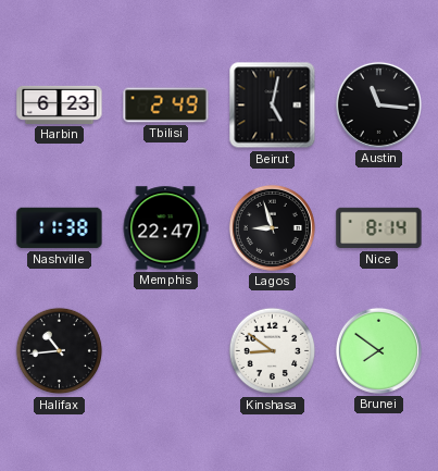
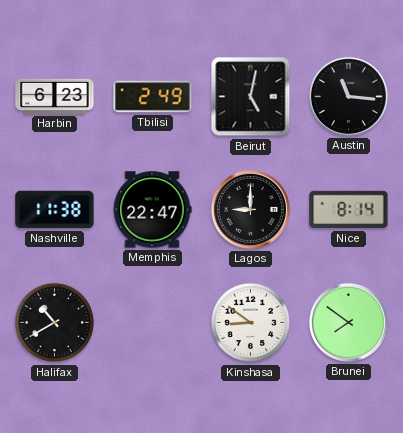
Lagos: 8:57 -> 9:00 (250, 209)
Halifax: 10:44 -> 10:40 (55, 323)
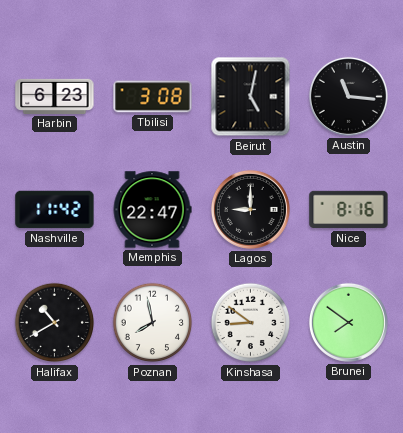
Tbilisi: 2:49 -> 3:08 (153, 97)
Nashville: 11:38 -> 11:42 (55, 210)
Nice: 8:14 -> 8:16 (349, 210)
Poznan: none -> 7:58 (153, 323)
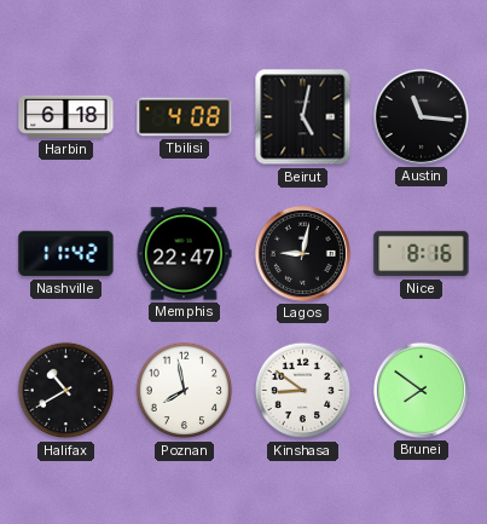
Harbin: 6:23 -> 6:18 (66, 116)
Tbilisi: 3:08 -> 4:08 (185, 117)
Lagos: 9:00 -> 9:02 (302, 253)
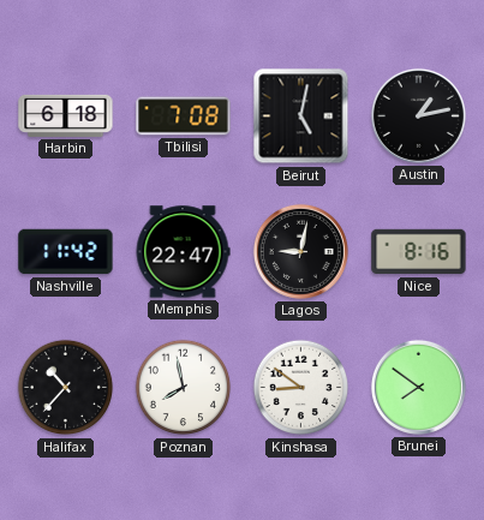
Tbilisi: 4:08 -> 7:08 (184, 116)
Austin: 11:16 -> 1:13 (418, 115)
Halifax: 10:40 -> 10:37 (66, 388)
